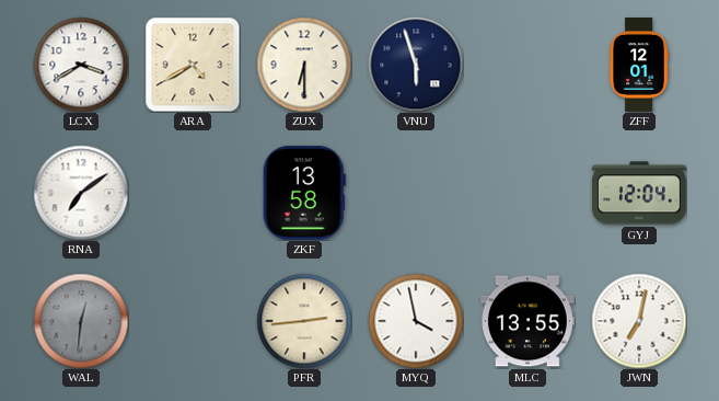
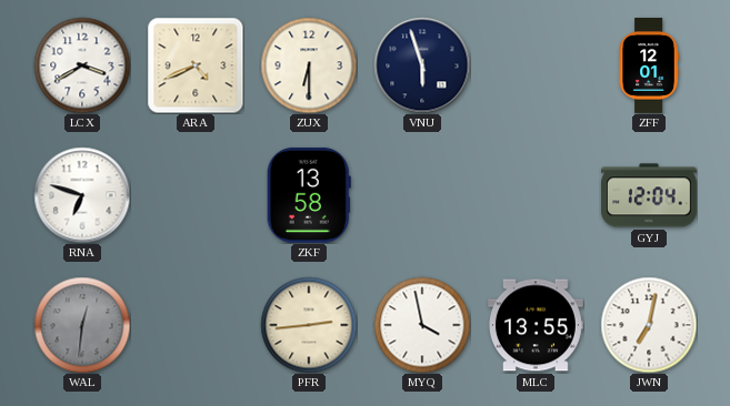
ARA: 4:40 -> 4:41 (196, 65)
RNA: 7:09 -> 6:48 (82, 195)
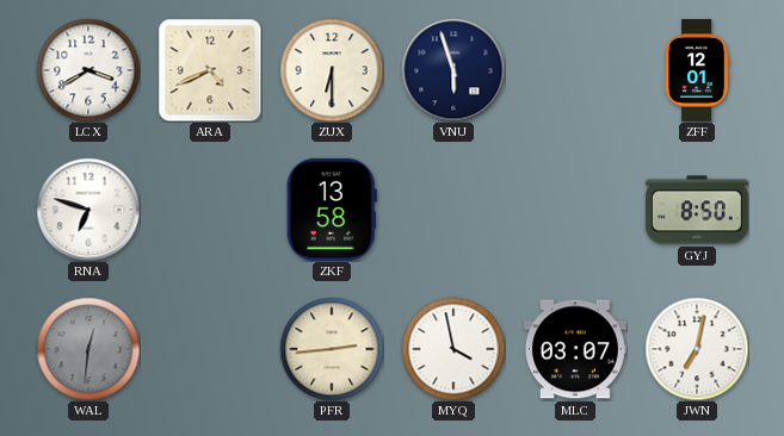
GYJ: 12:04 -> 8:50 (697, 210)
MLC: 13:55 -> 03:07 (576, 349)
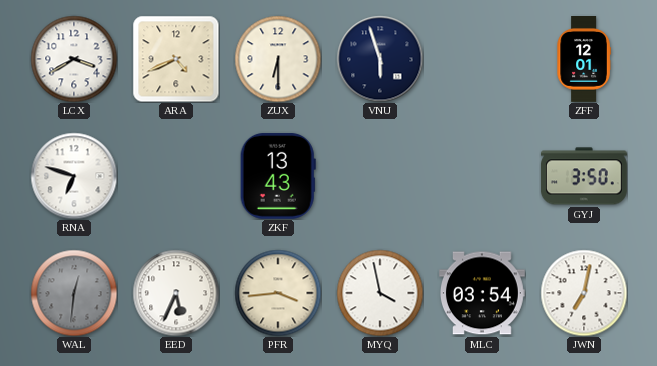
ZKF: 13:58 -> 13:43 (278, 176)
GYJ: 8:50 -> 3:50 (584, 176)
EED: none -> 5:34 (176, 293)
PFR: 2:44 -> 3:44 (278, 293)
MLC: 03:07 -> 03:54 (483, 293)
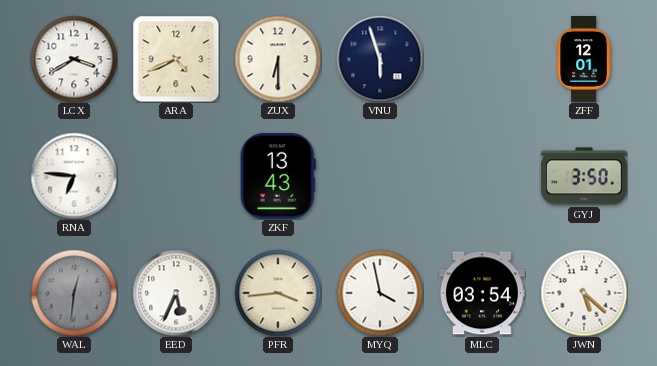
RNA: 6:48 -> 6:46 (74, 176)
JWN: 7:02 -> 5:22 (584, 293)
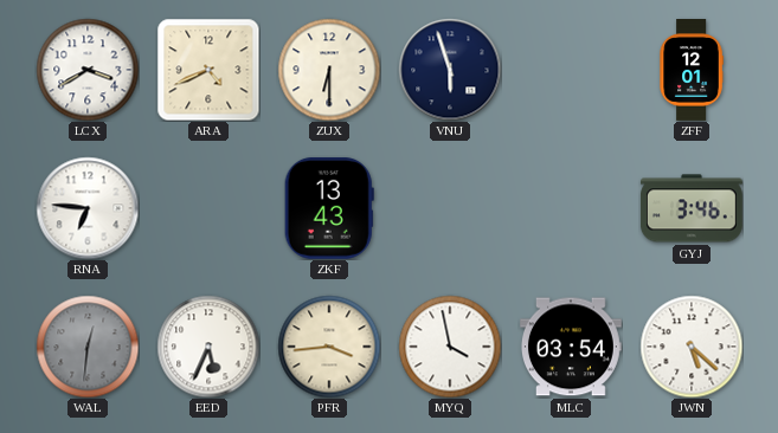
GYJ: 3:50 -> 3:46 (692, 208)
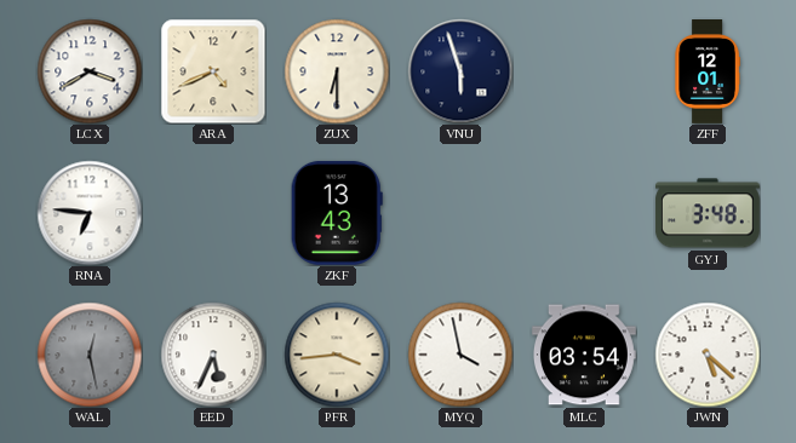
GYJ: 3:46 -> 3:48 (708, 213)
WAL: 12:31 -> 12:28 (90, 355)
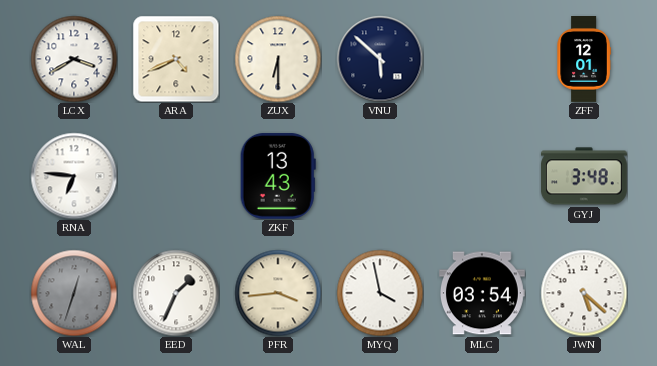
VNU: 5:57 -> 5:52 (380, 59)
WAL: 12:28 -> 12:33 (74, 293)
EED: 5:34 -> 1:34 (176, 293)
